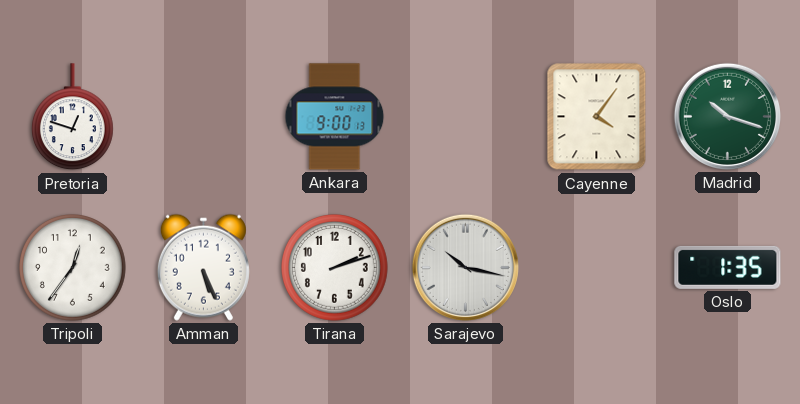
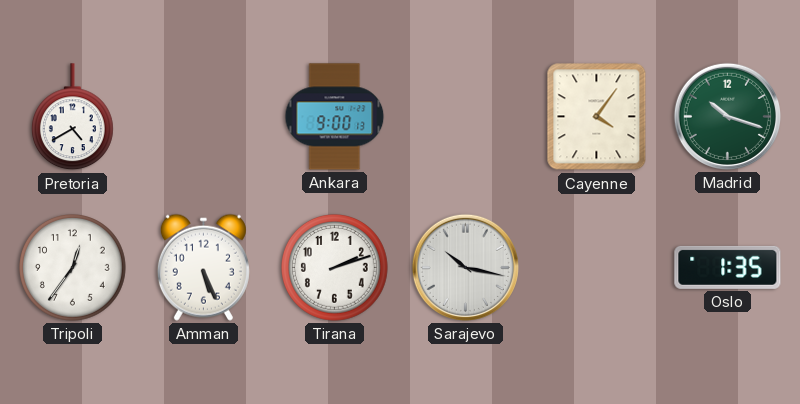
Pretoria: 12:48 -> 4:40 (72, 117)
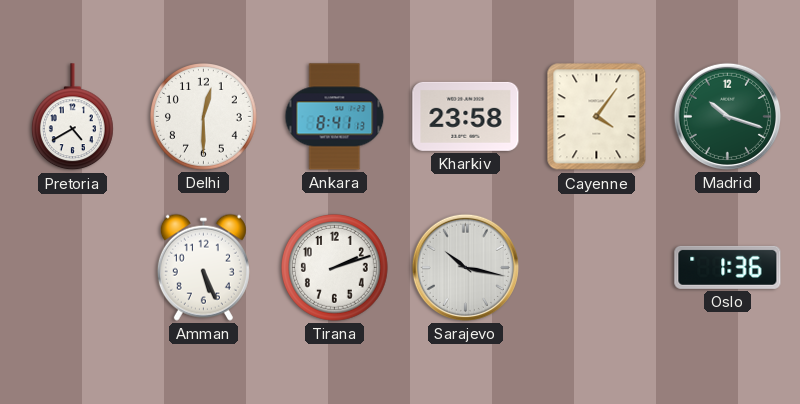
Delhi: none -> 12:30 (204, 117)
Ankara: 9:00 -> 8:41 (335, 117)
Kharkiv: none -> 23:58 (466, 116)
Tripoli: 12:36 -> none (73, 268)
Oslo: 1:35 -> 1:36 (728, 267)
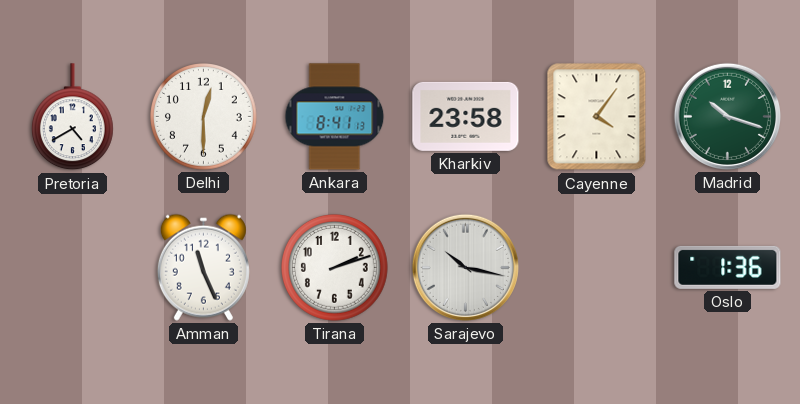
Amman: 5:26 -> 11:26 (203, 267)
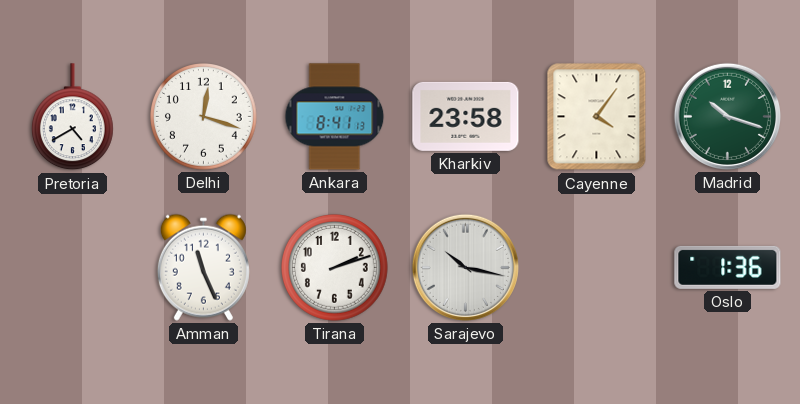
Delhi: 12:30 -> 12:18 (204, 117)
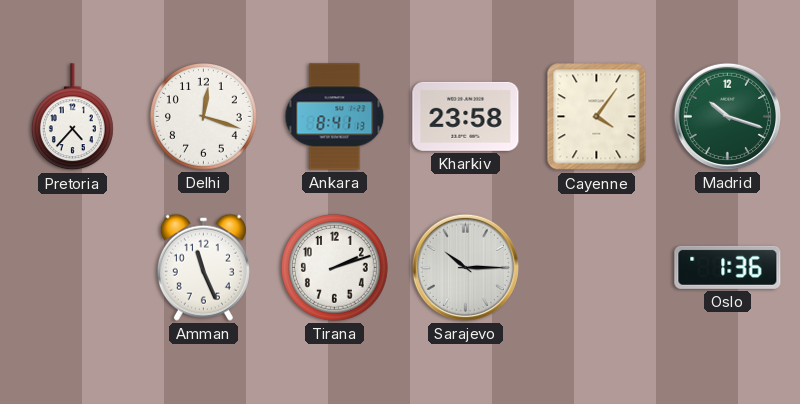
Pretoria: 4:40 -> 4:37 (72, 117)
Sarajevo: 10:17 -> 10:15 (465, 267)
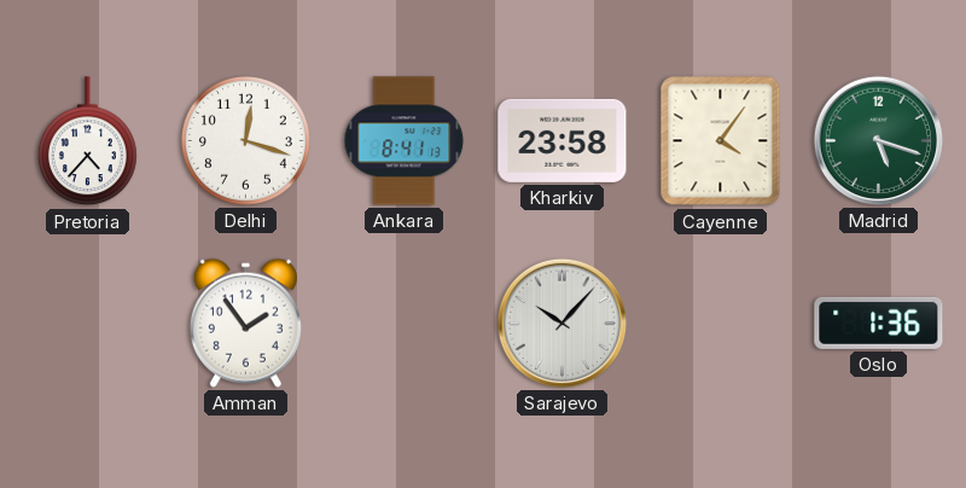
Madrid: 10:18 -> 5:18 (878, 140)
Amman: 11:26 -> 1:54 (245, 323)
Tirana: 2:12 -> none (335, 268)
Sarajevo: 10:15 -> 10:07 (561, 323)
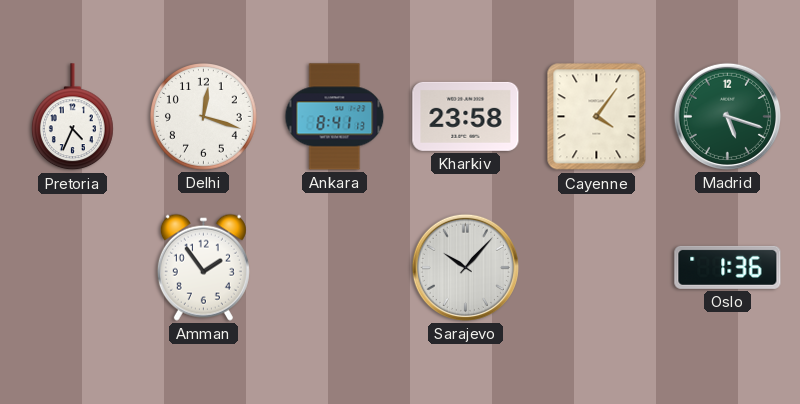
Pretoria: 4:37 -> 4:34 (72, 117)
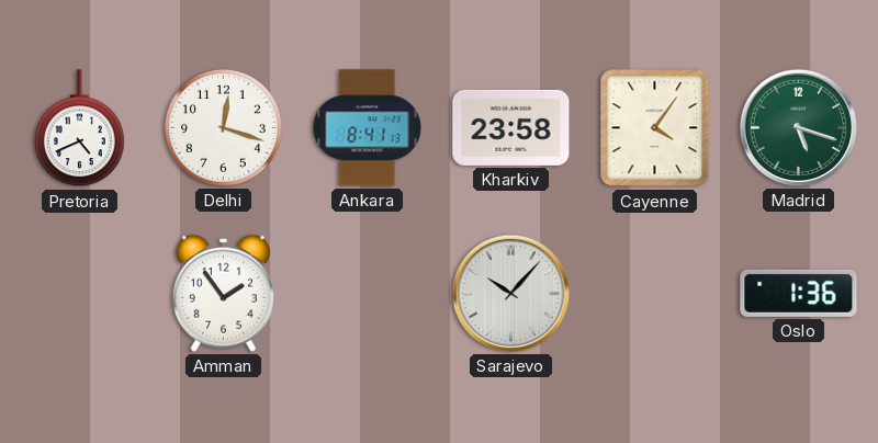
Pretoria: 4:34 -> 4:41 (79, 128)
